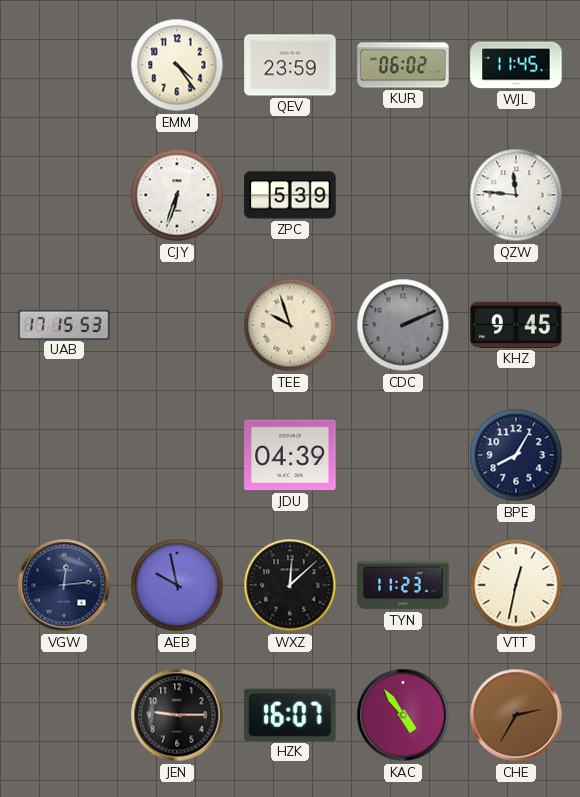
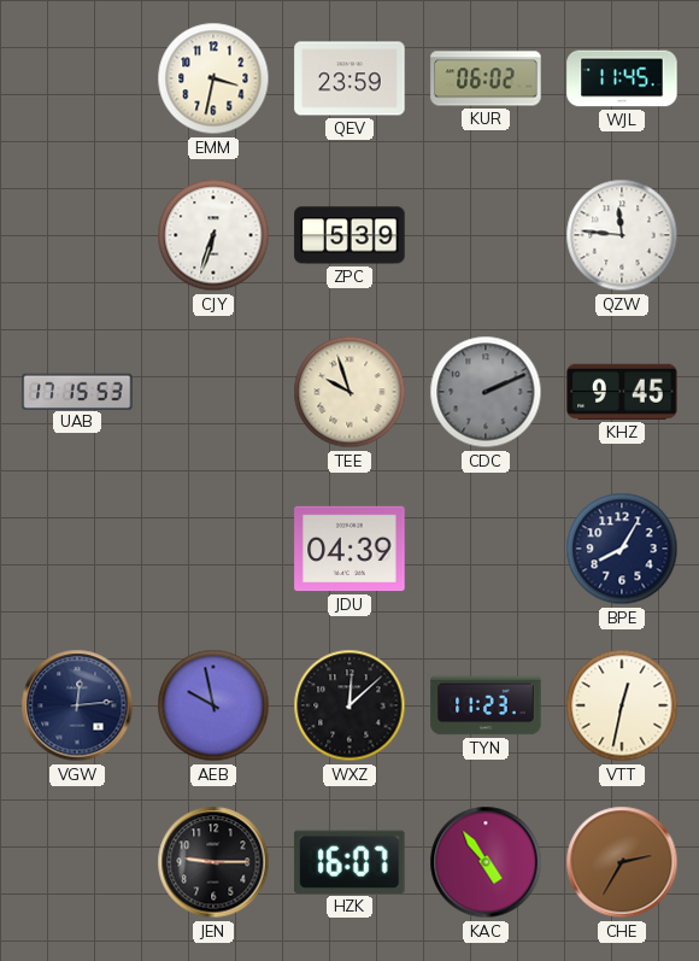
EMM: 4:24 -> 3:32 (213, 78)
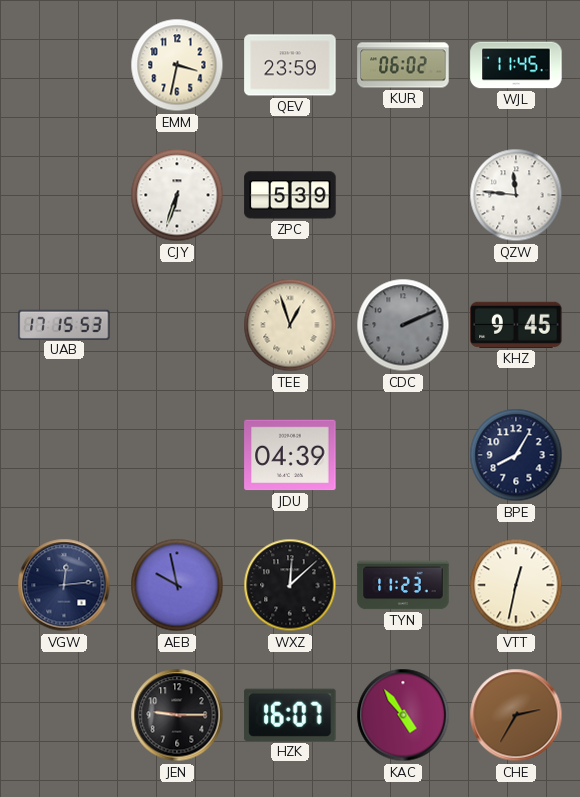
TEE: 9:57 -> 12:57 (290, 325)
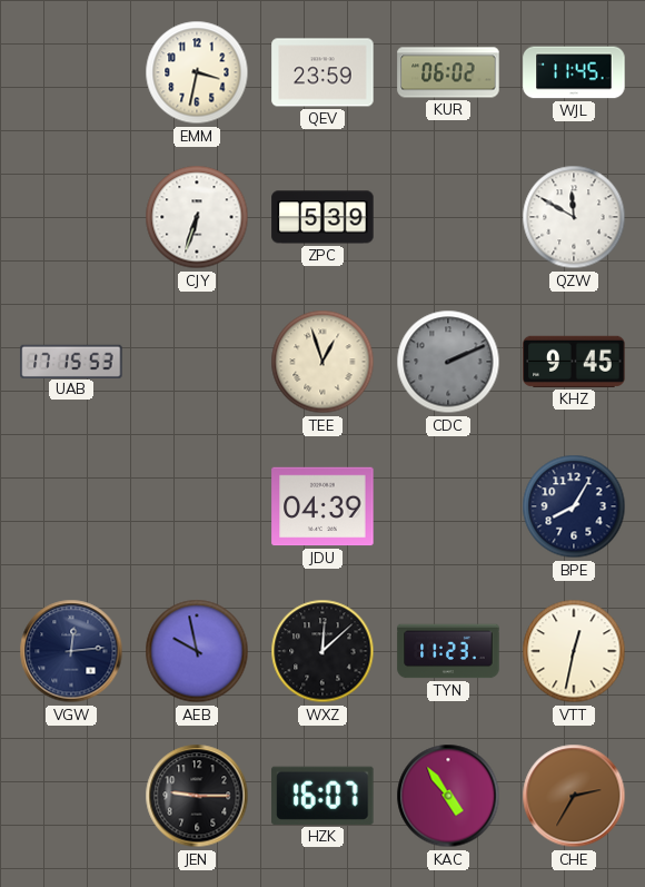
QZW: 11:46 -> 11:50 (574, 217)
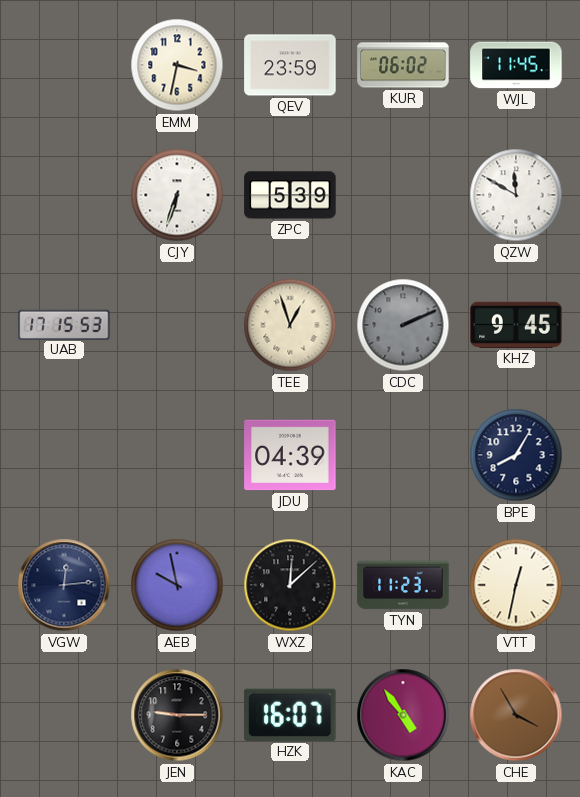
CHE: 2:35 -> 3:55 (516, 715)
